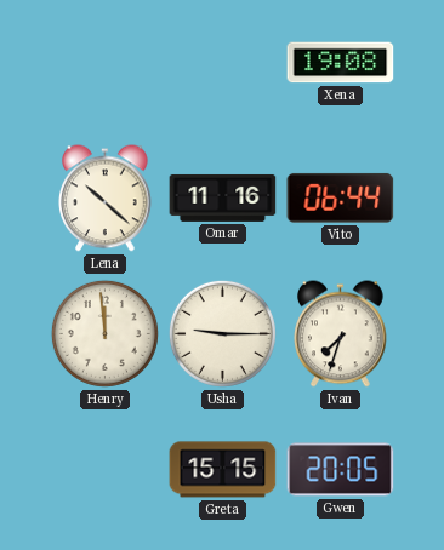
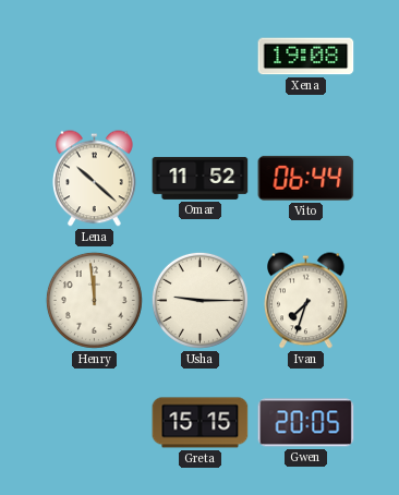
Omar: 11:16 -> 11:52 (201, 178)
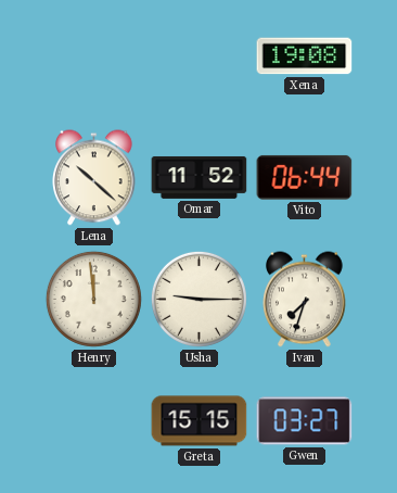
Gwen: 20:05 -> 03:27 (305, 421)
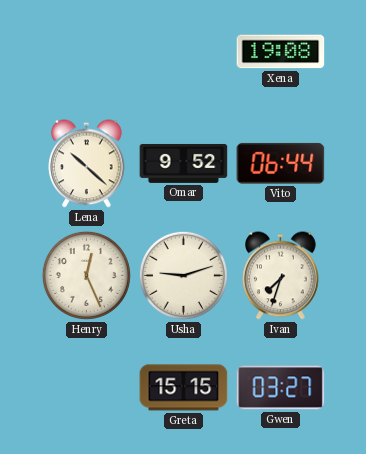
Omar: 11:52 -> 9:52 (184, 163)
Henry: 11:59 -> 12:26 (86, 275)
Usha: 9:15 -> 9:12 (183, 275)
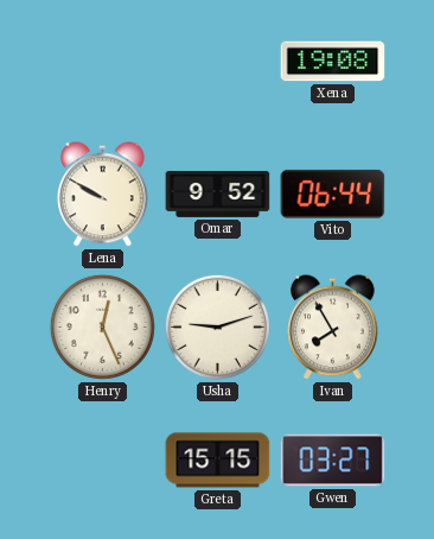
Lena: 10:22 -> 9:50 (103, 195)
Ivan: 7:33 -> 7:55 (333, 328)
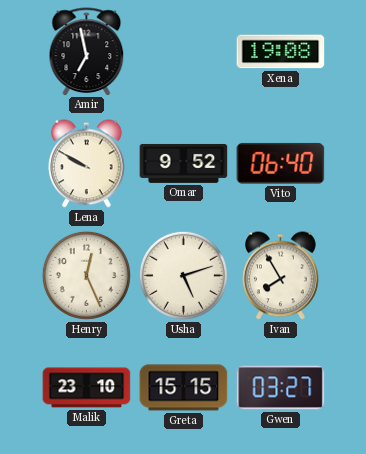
Amir: none -> 6:58 (87, 51)
Vito: 06:44 -> 06:40 (281, 163)
Usha: 9:12 -> 5:12 (183, 275)
Malik: none -> 23:10 (87, 388)
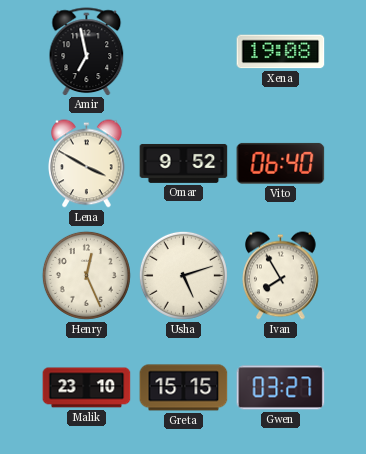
Lena: 9:50 -> 3:50 (87, 164)
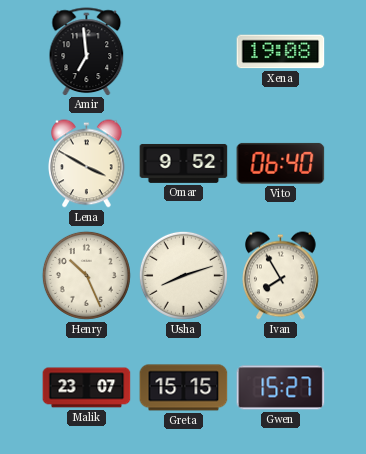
Amir: 6:58 -> 6:59 (87, 51)
Henry: 12:26 -> 10:26 (86, 275)
Usha: 5:12 -> 8:12 (183, 275)
Malik: 23:10 -> 23:07 (87, 388)
Gwen: 03:27 -> 15:27 (281, 388)
